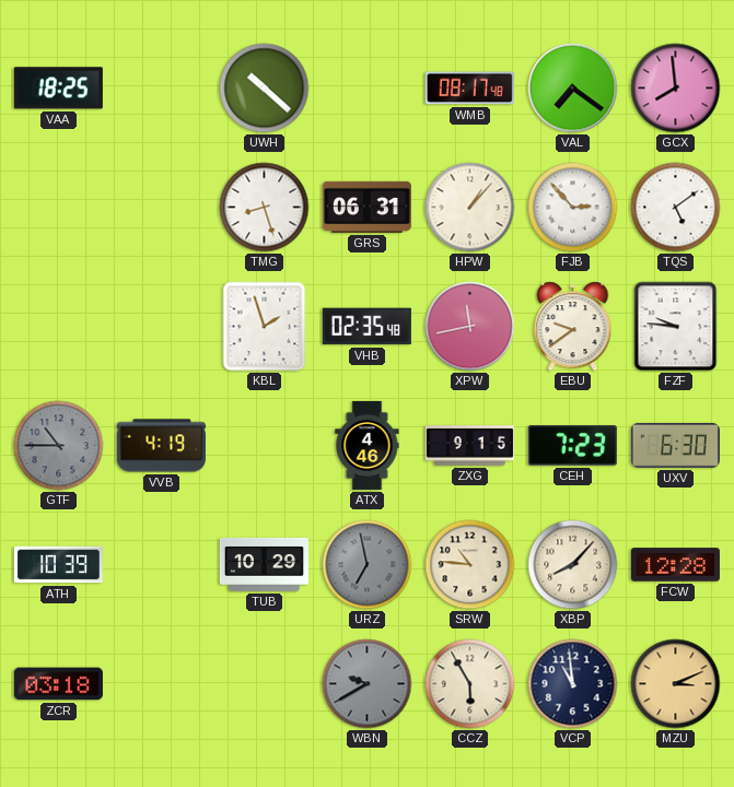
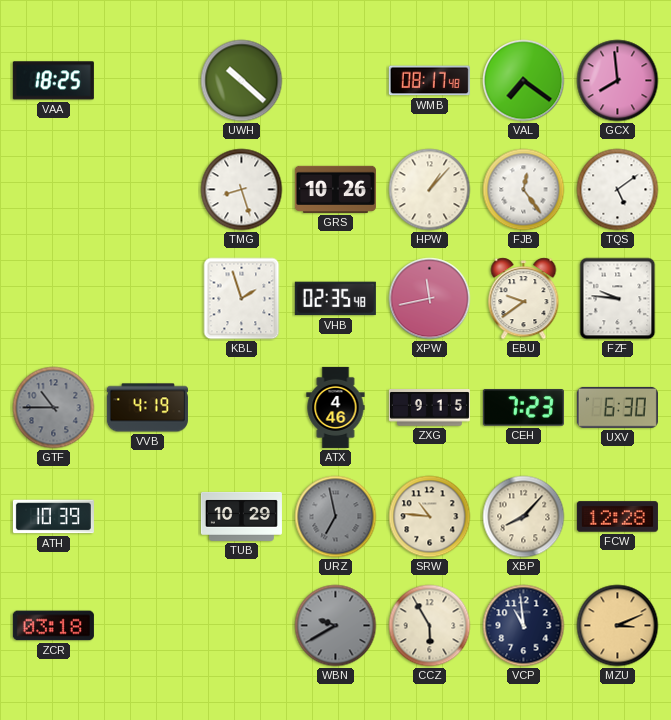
GRS: 06:31 -> 10:26 (335, 189)
FJB: 2:53 -> 12:24 (524, 190)
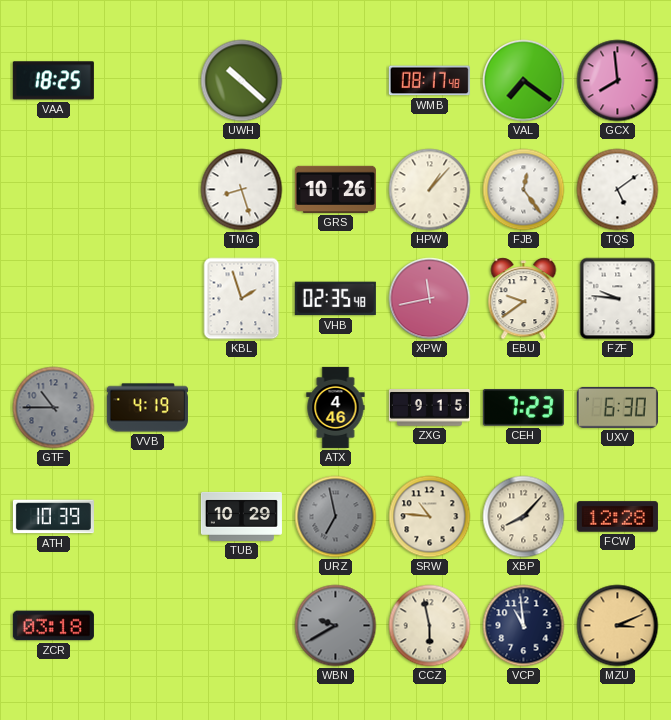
CCZ: 5:55 -> 5:58 (430, 626)
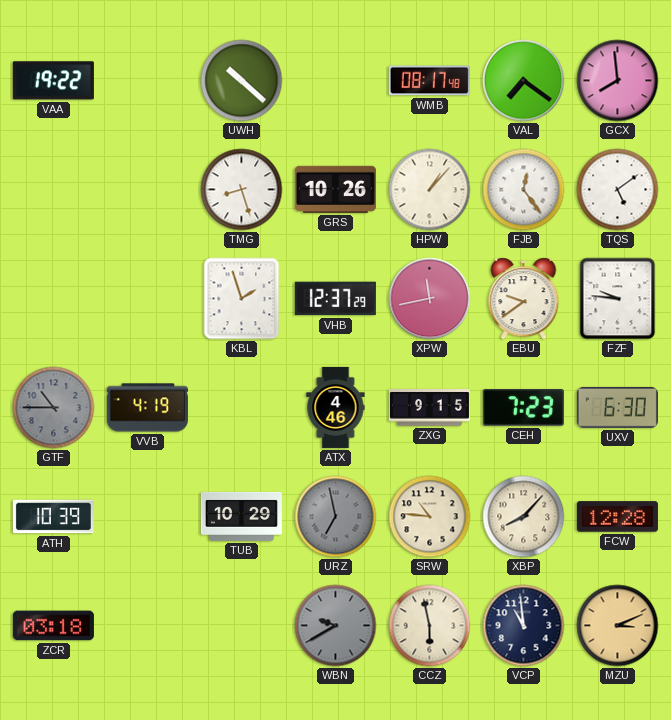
VAA: 18:25 -> 19:22 (53, 81)
VHB: 02:35 -> 12:37 (335, 299)
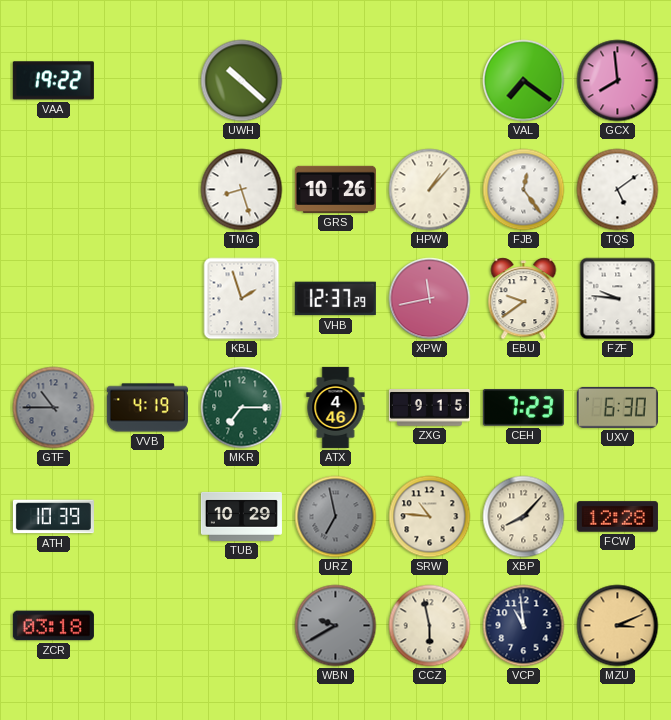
WMB: 08:17 -> none (429, 81)
MKR: none -> 7:15 (242, 408)
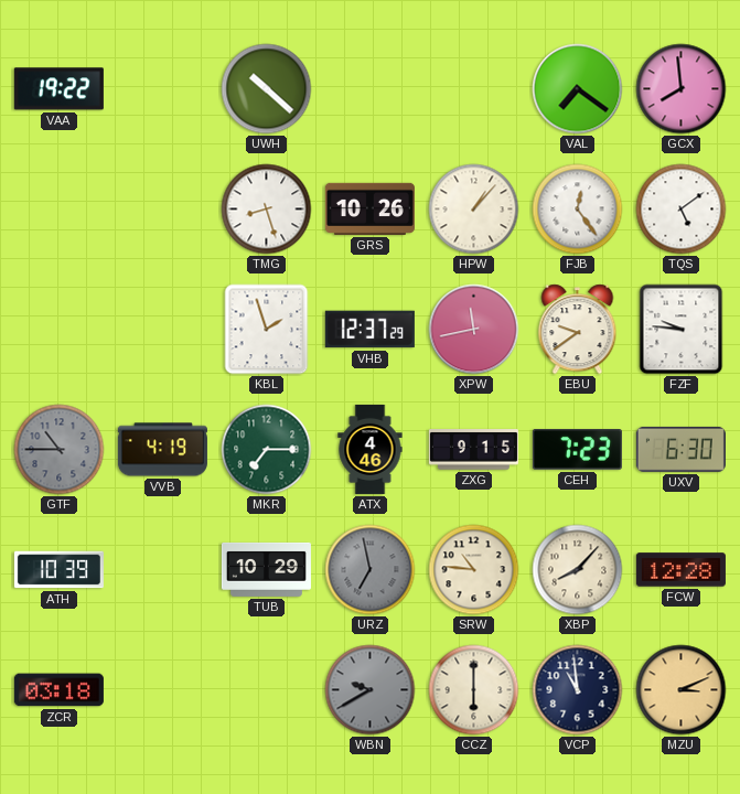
CCZ: 5:58 -> 6:00 (474, 690)
